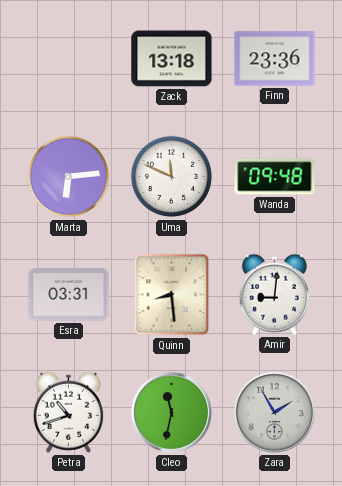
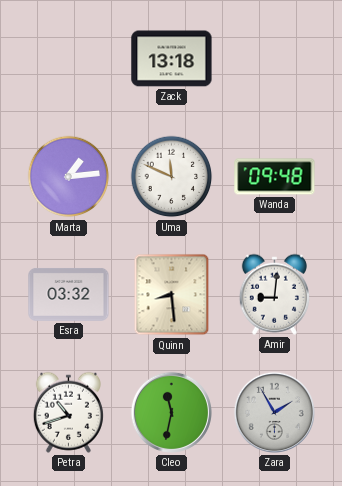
Finn: 23:36 -> none (275, 59)
Marta: 6:14 -> 1:14 (69, 177)
Esra: 03:31 -> 03:32 (69, 294)
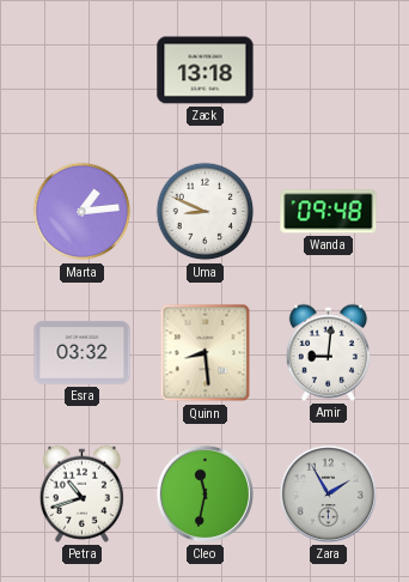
Uma: 11:49 -> 8:49 (206, 212)
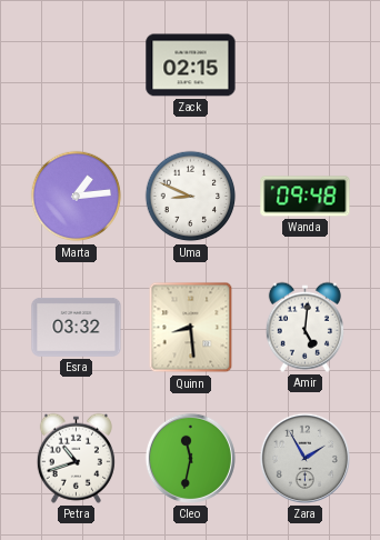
Zack: 13:18 -> 02:15 (191, 66)
Amir: 9:01 -> 5:01 (304, 327)
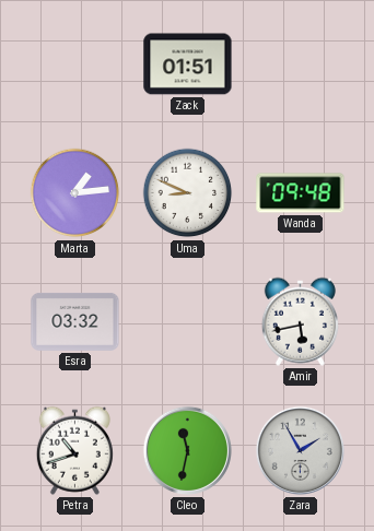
Zack: 02:15 -> 01:51 (188, 64)
Quinn: 8:29 -> none (191, 328)
Amir: 5:01 -> 5:43 (300, 321)
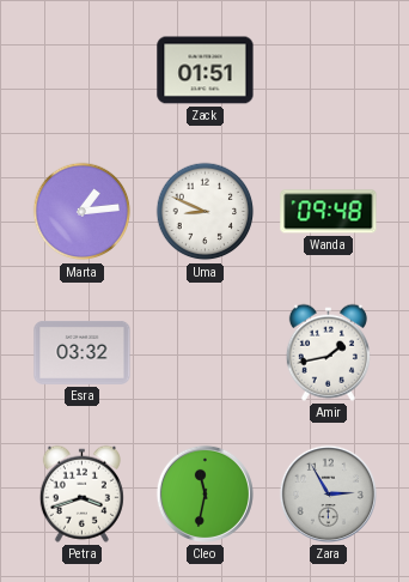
Amir: 5:43 -> 1:43 (328, 352)
Petra: 10:42 -> 3:42 (81, 493)
Zara: 1:55 -> 2:55 (328, 493)
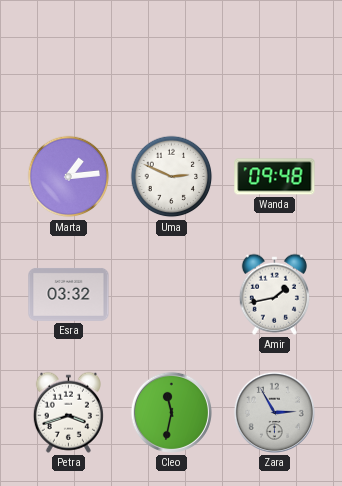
Zack: 01:51 -> none (206, 71)
Uma: 8:49 -> 2:49 (172, 177)
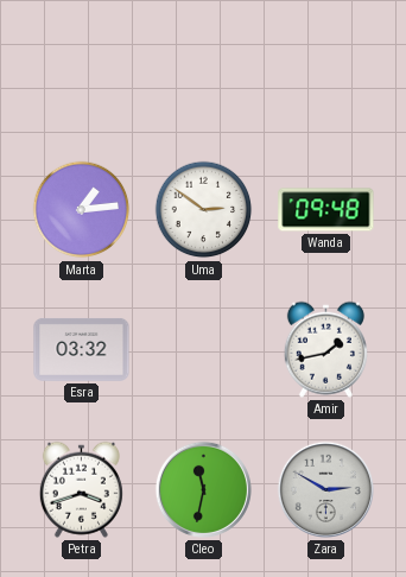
Uma: 2:49 -> 2:51 (204, 210)
Zara: 2:55 -> 2:50 (325, 489)
